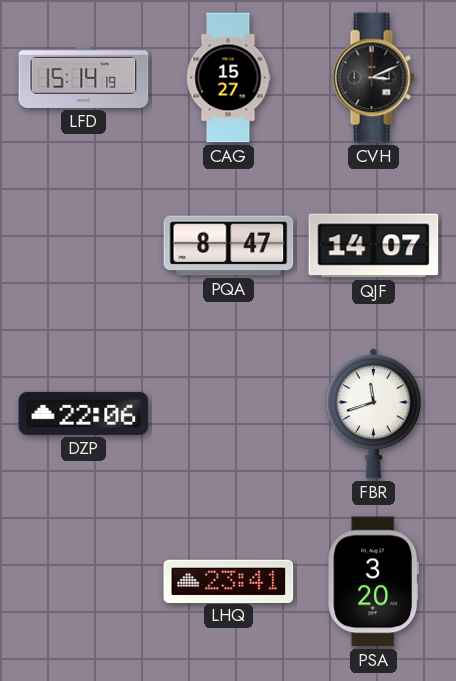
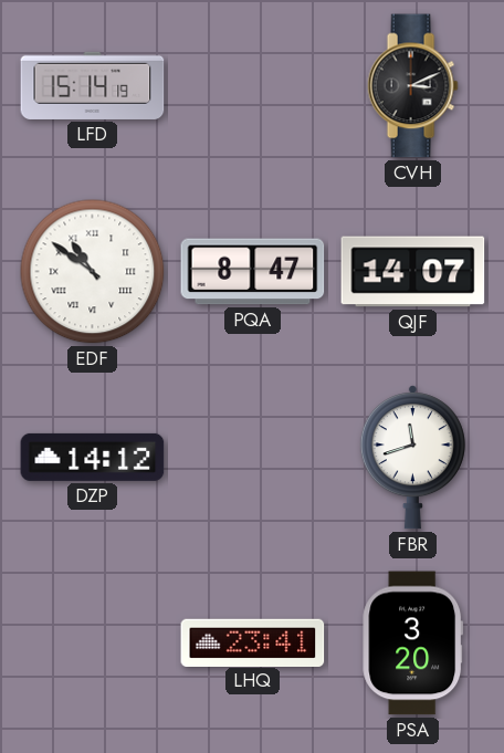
CAG: 15:27 -> none (228, 78)
EDF: none -> 10:51 (93, 272)
DZP: 22:06 -> 14:12 (93, 457)
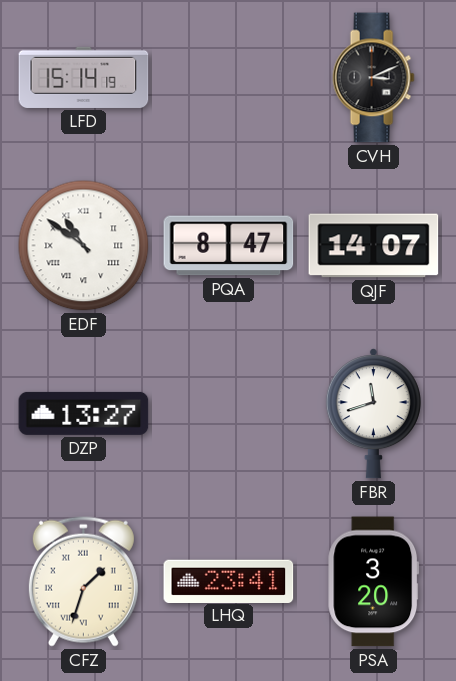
DZP: 14:12 -> 13:27 (84, 413)
CFZ: none -> 1:33 (83, 581)
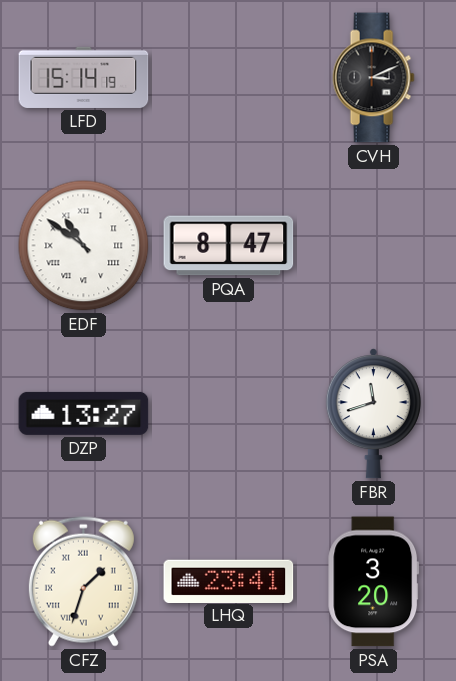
QJF: 14:07 -> none (374, 246)
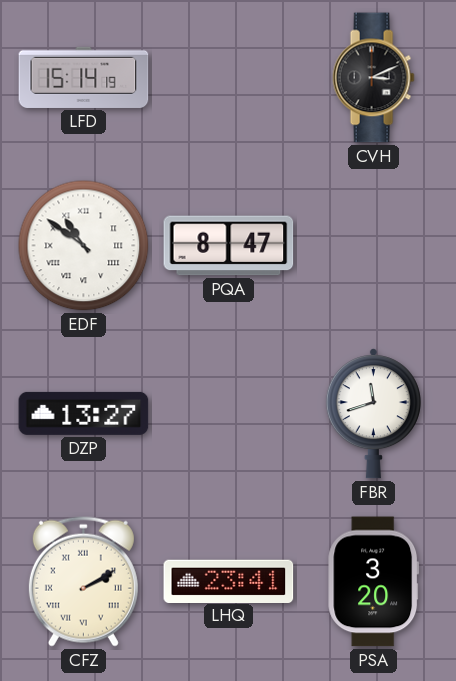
CFZ: 1:33 -> 2:10 (83, 581)
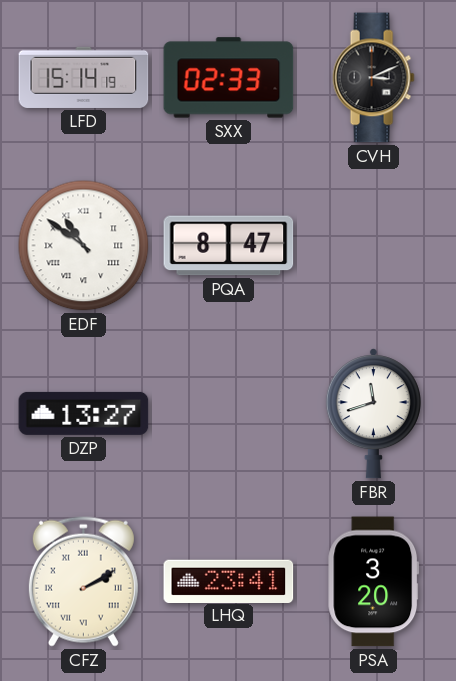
SXX: none -> 02:33 (229, 78)
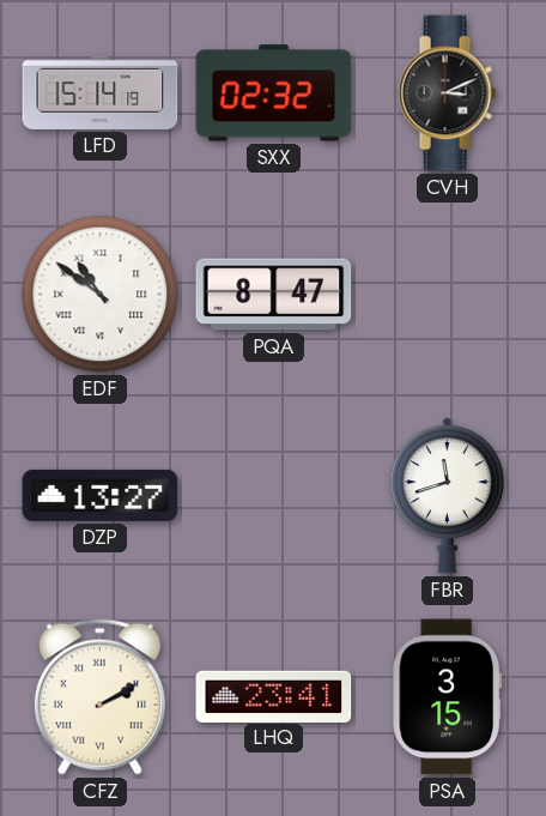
SXX: 02:33 -> 02:32 (274, 93)
PSA: 3:20 -> 3:15 (448, 697)
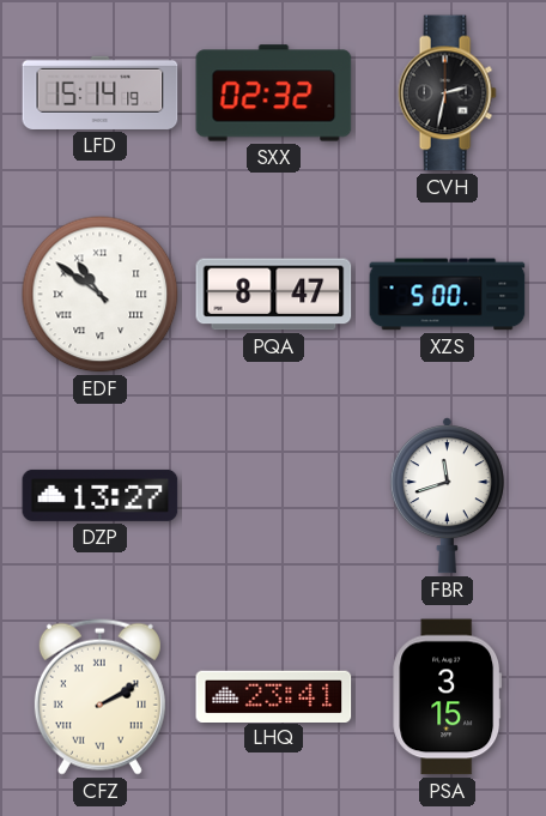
CVH: 3:11 -> 2:32 (447, 93)
XZS: none -> 5:00 (448, 295)
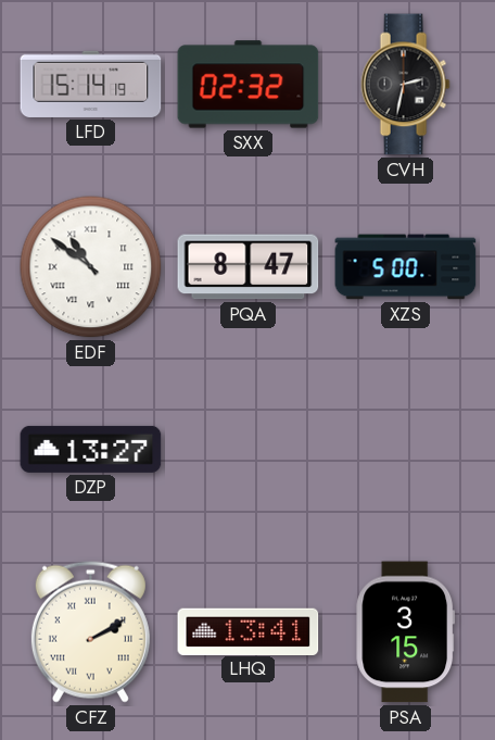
FBR: 11:42 -> none (447, 496)
LHQ: 23:41 -> 13:41 (249, 631)
